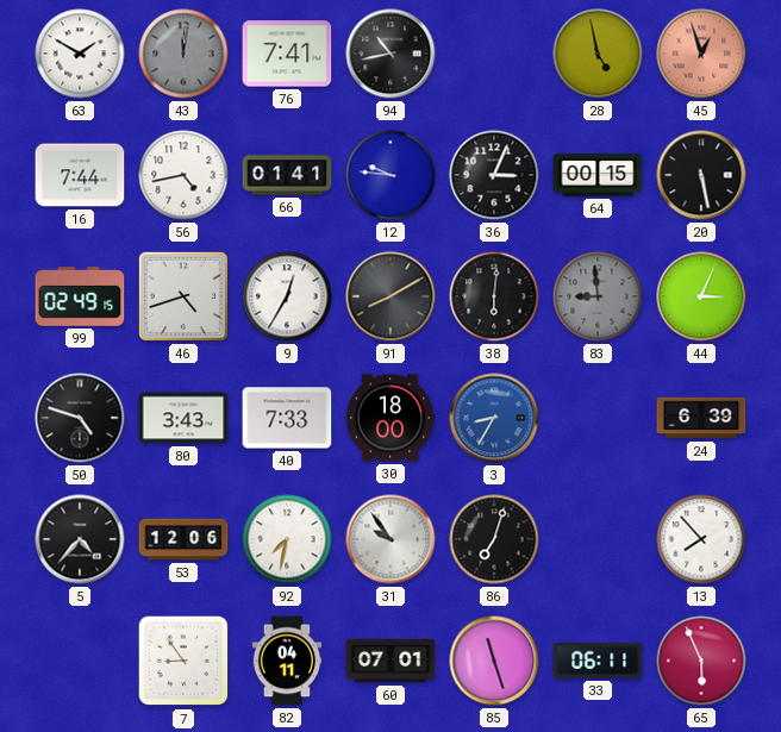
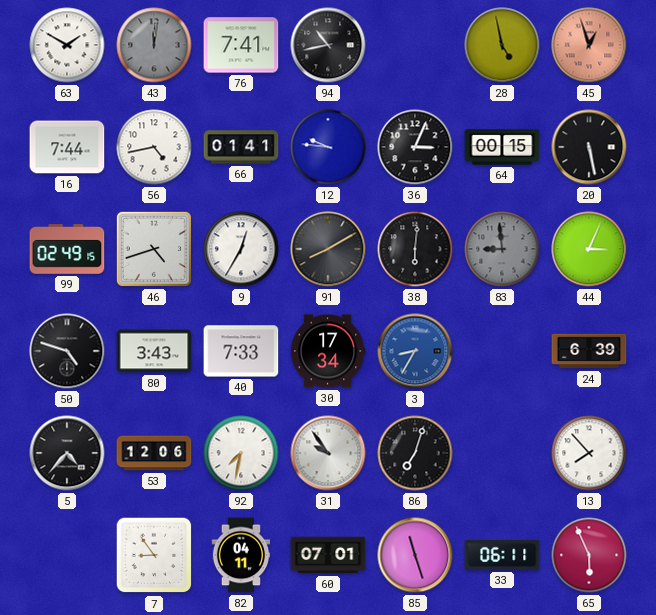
30: 18:00 -> 17:34 (328, 351)
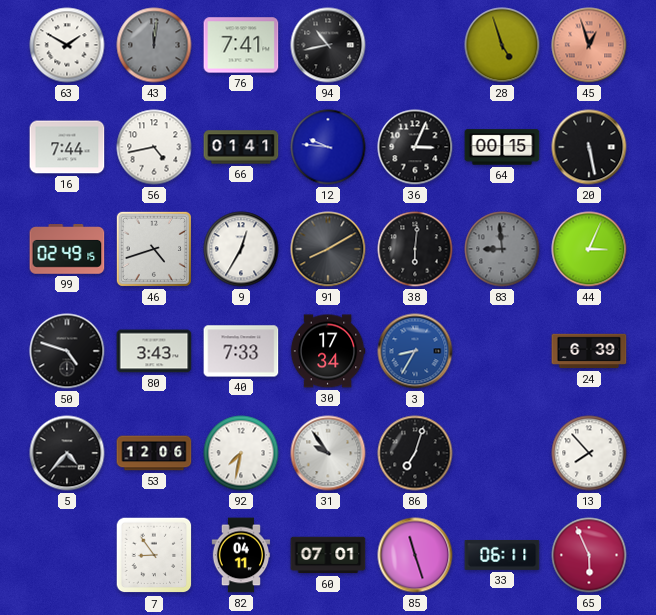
28: 4:58 -> 4:57 (502, 45)
